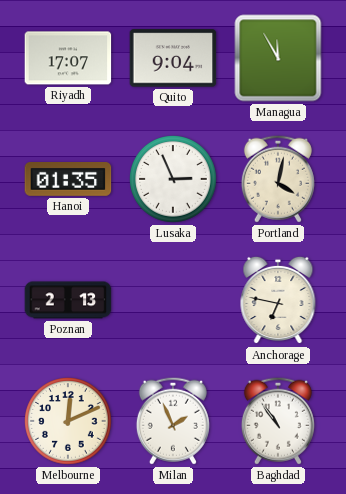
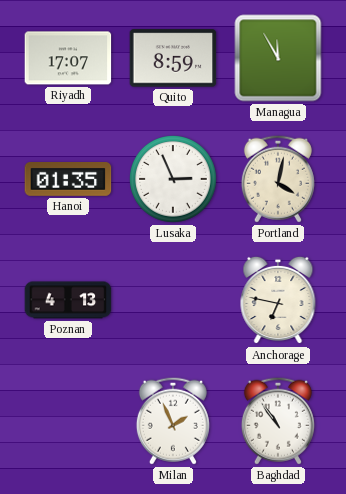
Quito: 9:04 -> 8:59 (173, 58)
Poznan: 2:13 -> 4:13 (68, 300)
Melbourne: 12:11 -> none (69, 422)
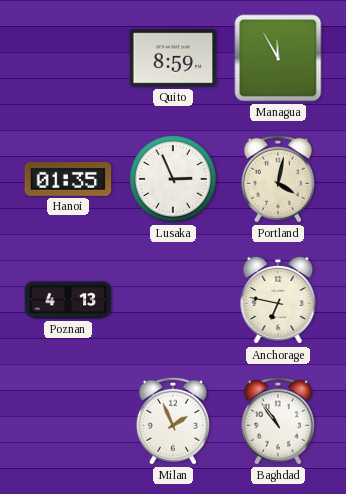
Riyadh: 17:07 -> none (68, 58)
